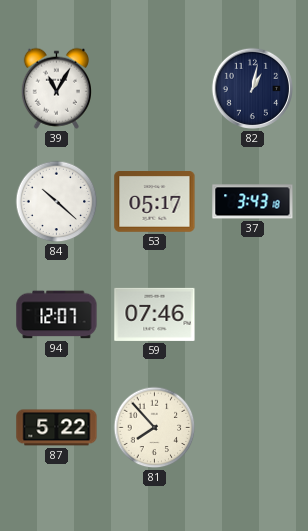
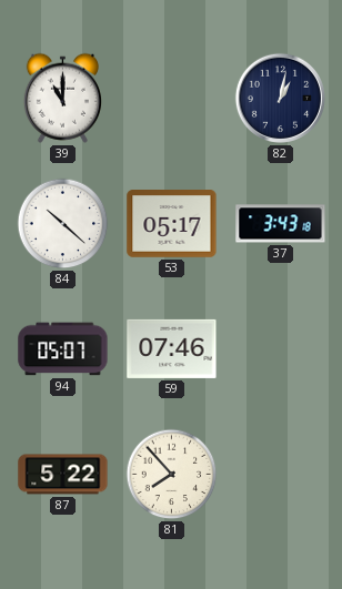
39: 11:05 -> 11:00 (62, 98)
94: 12:07 -> 05:07 (63, 349)
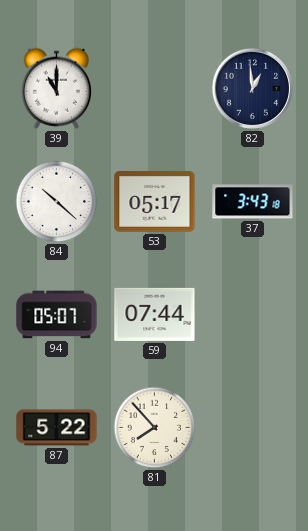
82: 1:02 -> 12:59 (252, 88)
59: 07:46 -> 07:44 (155, 314)
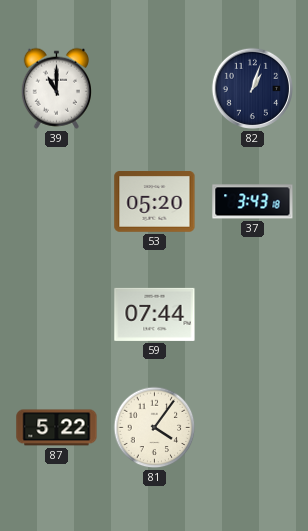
82: 12:59 -> 1:03 (252, 88)
84: 10:22 -> none (57, 202)
53: 05:17 -> 05:20 (155, 202)
94: 05:07 -> none (57, 315)
81: 7:53 -> 4:06 (155, 428)
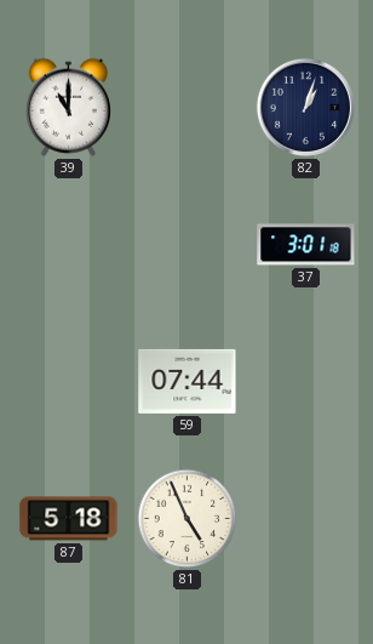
53: 05:20 -> none (155, 202)
37: 3:43 -> 3:01 (306, 245)
87: 5:22 -> 5:18 (69, 519)
81: 4:06 -> 4:56 (188, 519)
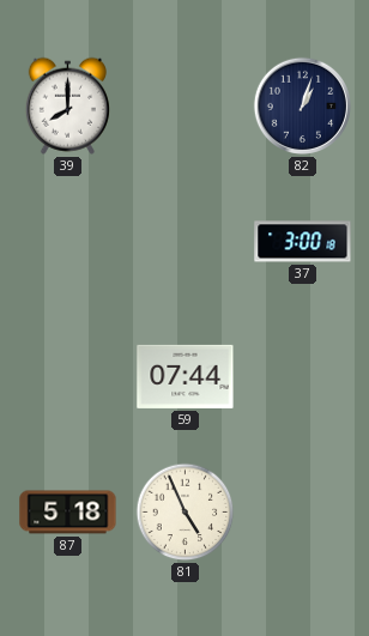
39: 11:00 -> 8:00 (67, 105)
37: 3:01 -> 3:00 (303, 242)
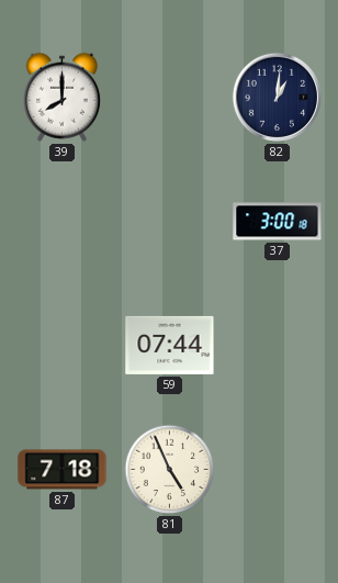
82: 1:03 -> 1:01 (277, 97)
87: 5:18 -> 7:18 (63, 470)
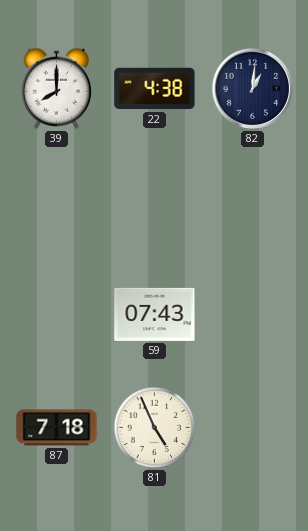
22: none -> 4:38 (155, 89)
37: 3:00 -> none (278, 222)
59: 07:44 -> 07:43 (155, 314)
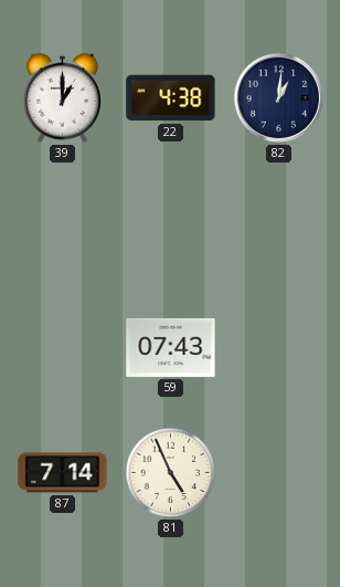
39: 8:00 -> 1:00 (62, 97)
87: 7:18 -> 7:14 (63, 473)
